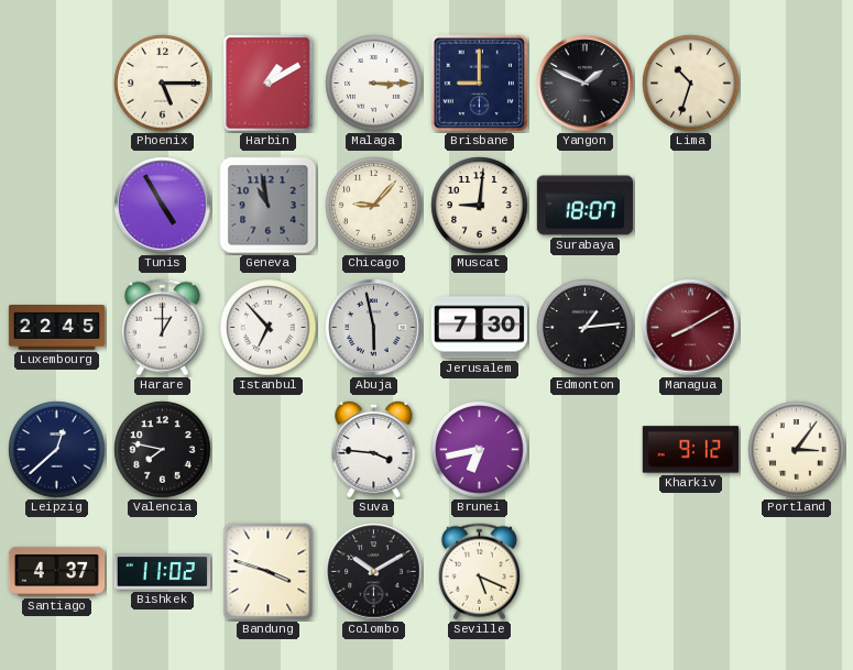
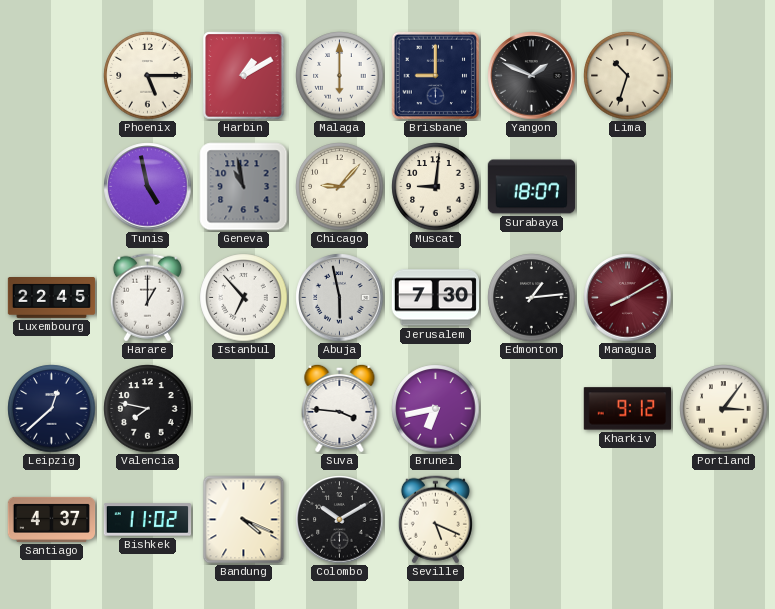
Malaga: 3:15 -> 6:00 (340, 76)
Tunis: 4:55 -> 4:58 (148, 187)
Bandung: 3:48 -> 4:19 (244, 520)
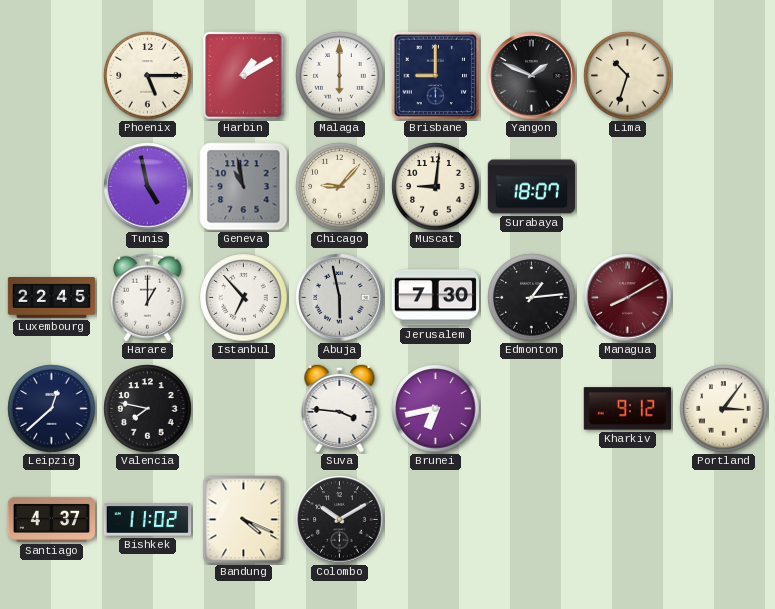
Seville: 5:19 -> none (435, 520)
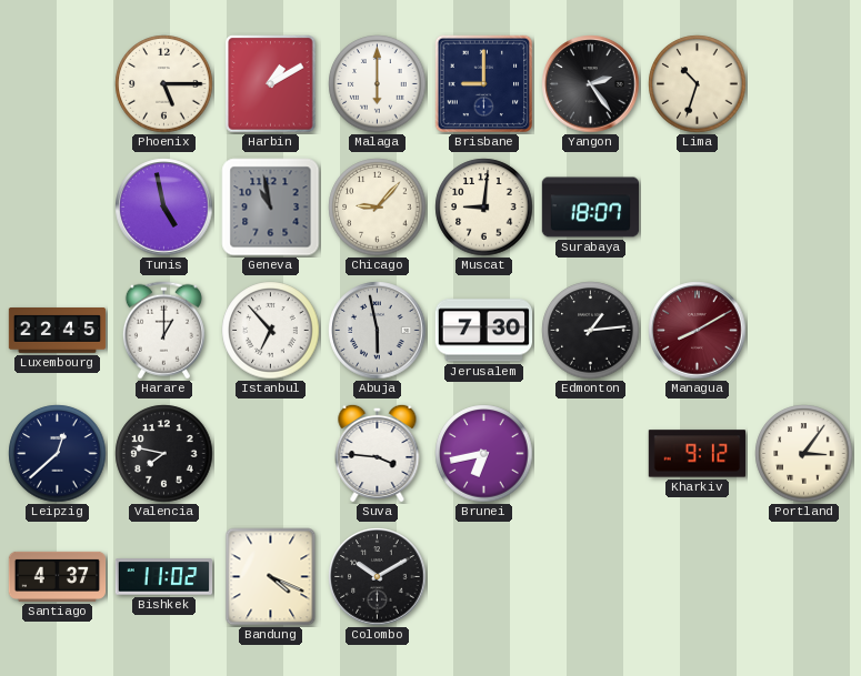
Yangon: 1:49 -> 2:24 (591, 84)
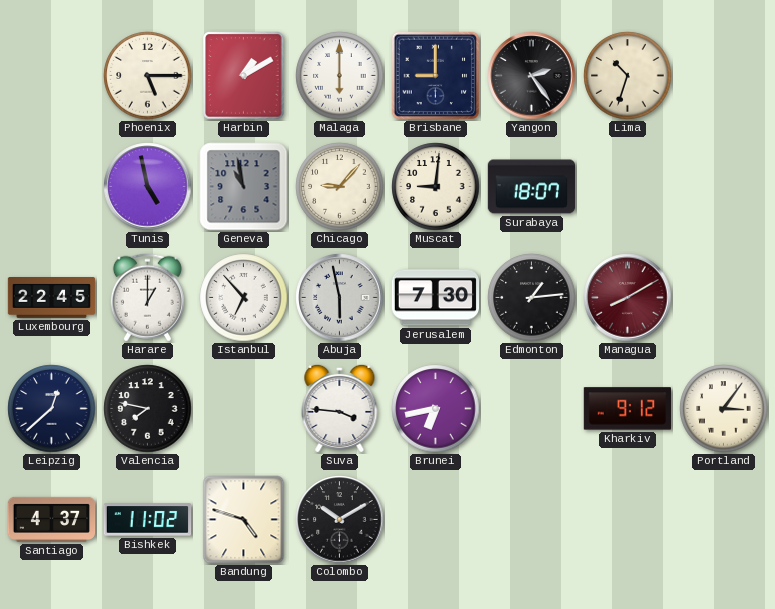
Bandung: 4:19 -> 4:48 (244, 520)
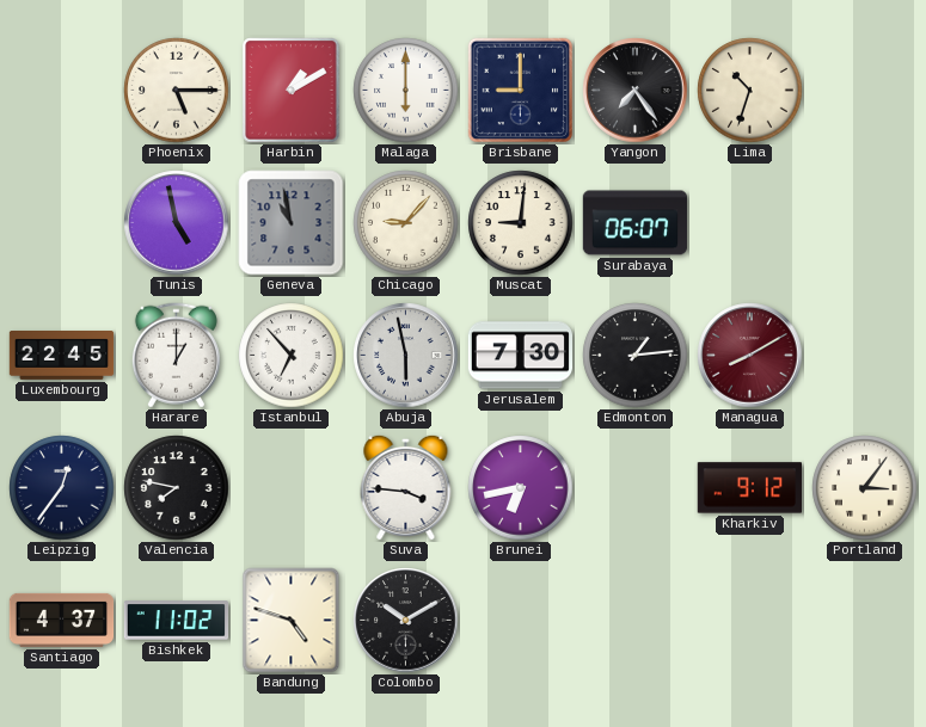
Yangon: 2:24 -> 7:24 (636, 91)
Surabaya: 18:07 -> 06:07 (636, 223)
Leipzig: 12:38 -> 12:36 (62, 488)
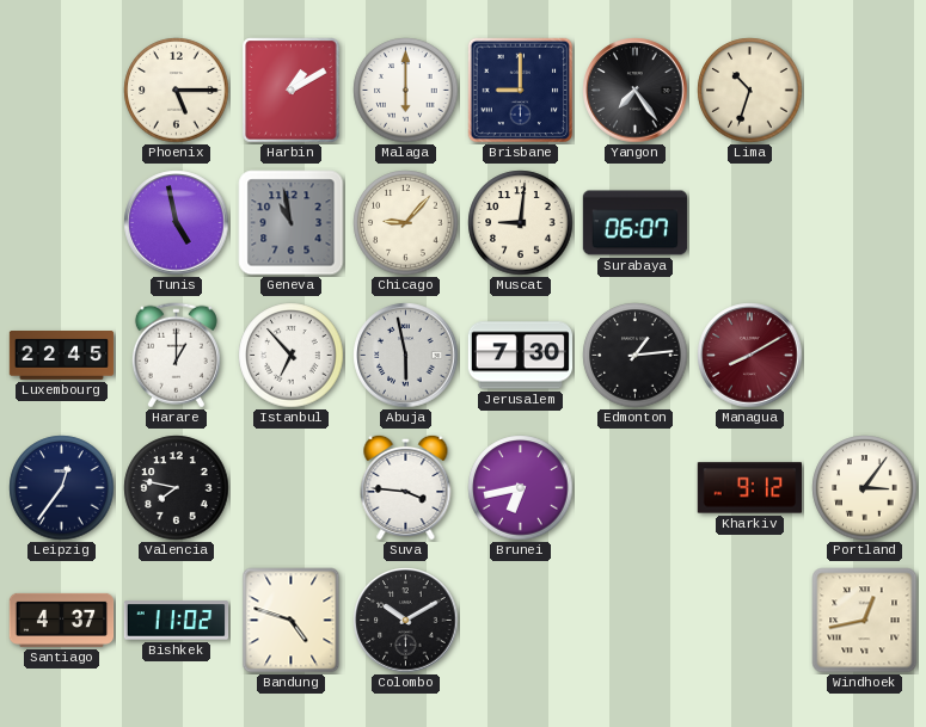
Windhoek: none -> 12:43 (865, 621)
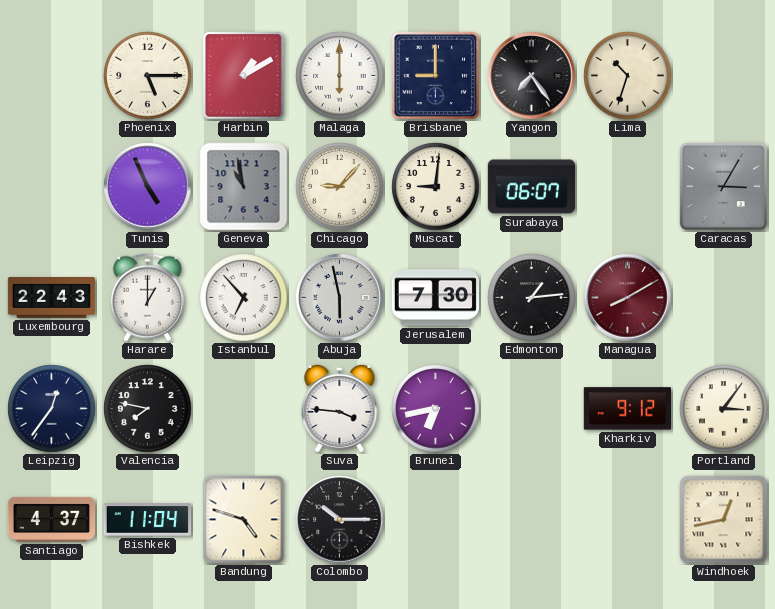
Tunis: 4:58 -> 4:56 (148, 187)
Caracas: none -> 3:05 (724, 187)
Luxembourg: 22:45 -> 22:43 (52, 298)
Bishkek: 11:02 -> 11:04 (148, 520)
Colombo: 10:10 -> 10:15 (340, 520)
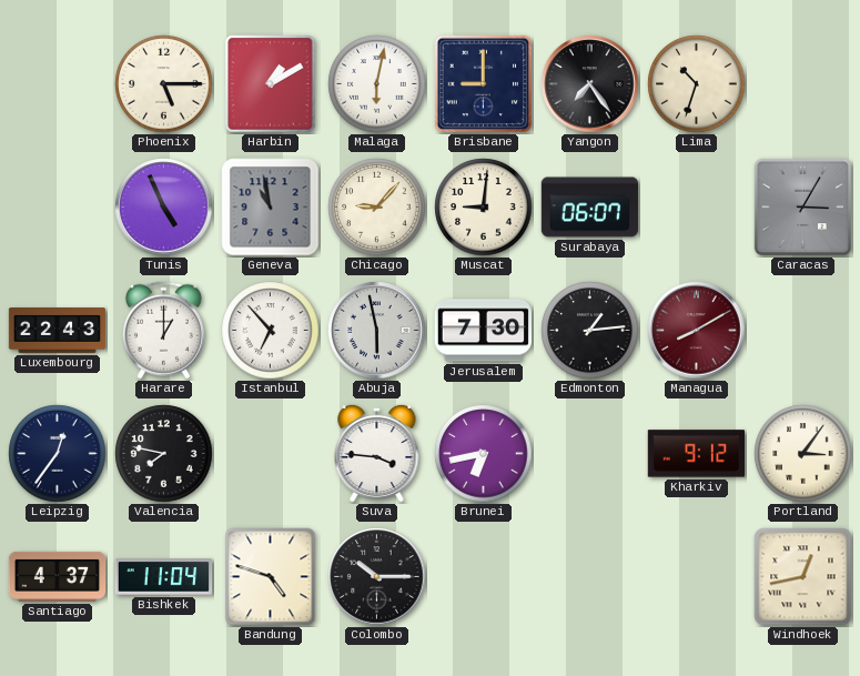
Malaga: 6:00 -> 6:02 (377, 84)
